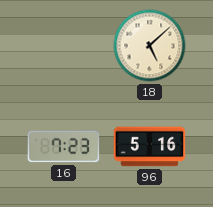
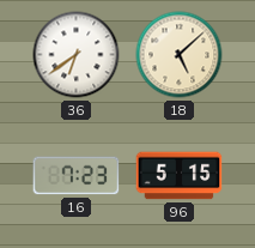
36: none -> 6:39 (77, 55)
96: 5:16 -> 5:15 (180, 176)
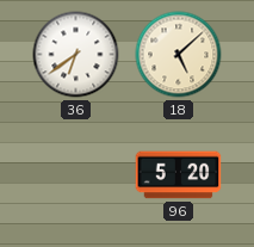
16: 7:23 -> none (77, 176)
96: 5:15 -> 5:20 (179, 175)
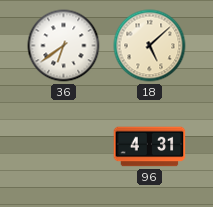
96: 5:20 -> 4:31 (150, 147)
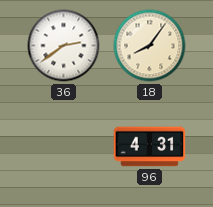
36: 6:39 -> 2:39 (64, 46)
18: 5:08 -> 8:06 (150, 46)
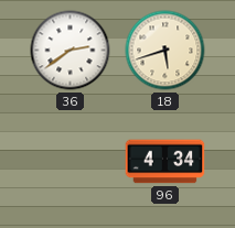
18: 8:06 -> 5:42 (165, 51)
96: 4:31 -> 4:34 (165, 162)
